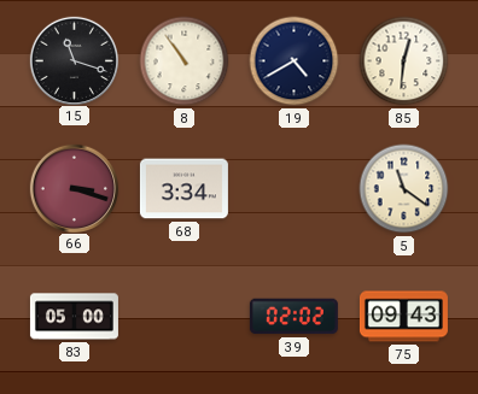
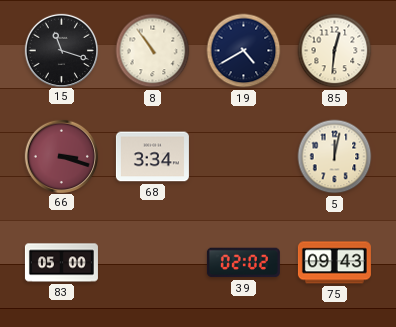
5: 11:21 -> 12:02 (335, 157)
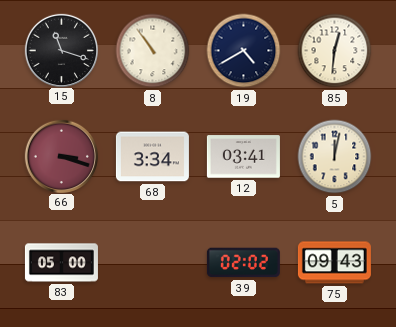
12: none -> 03:41 (243, 157)
